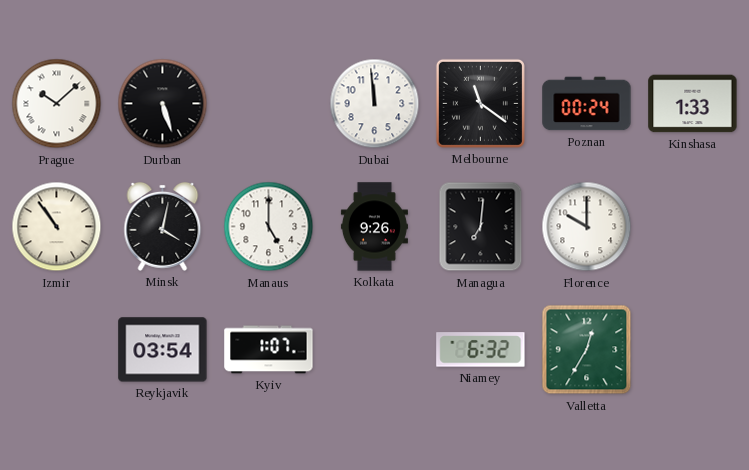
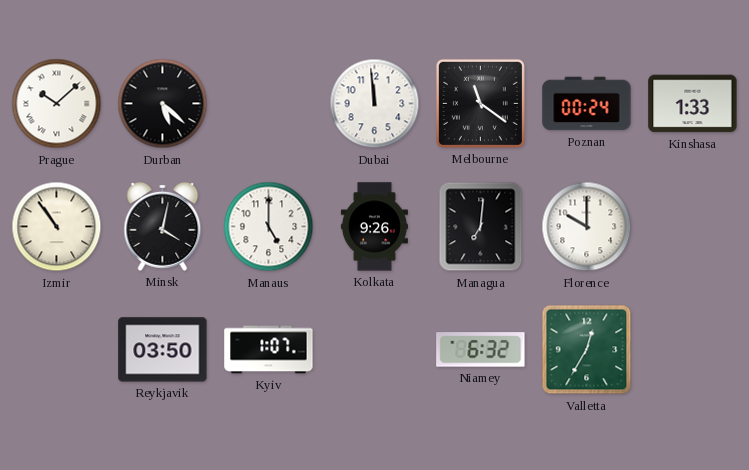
Durban: 5:27 -> 5:22 (163, 104)
Reykjavik: 03:54 -> 03:50 (163, 350)
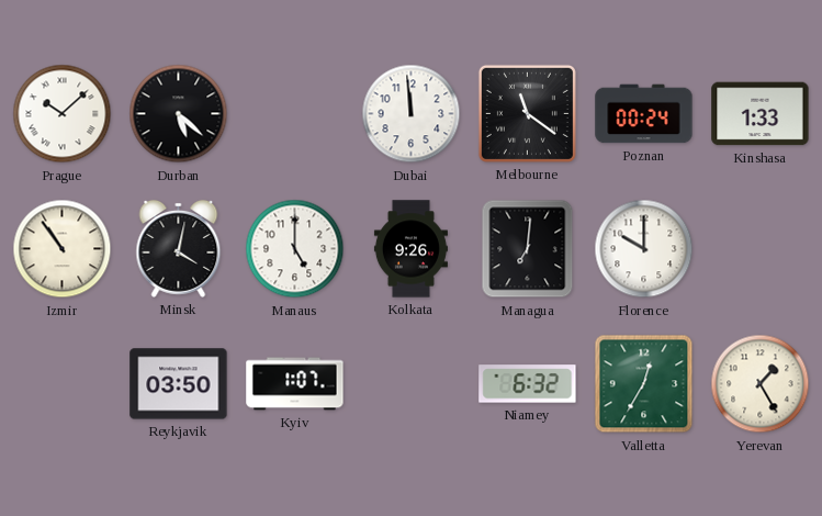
Yerevan: none -> 1:25 (761, 384)
